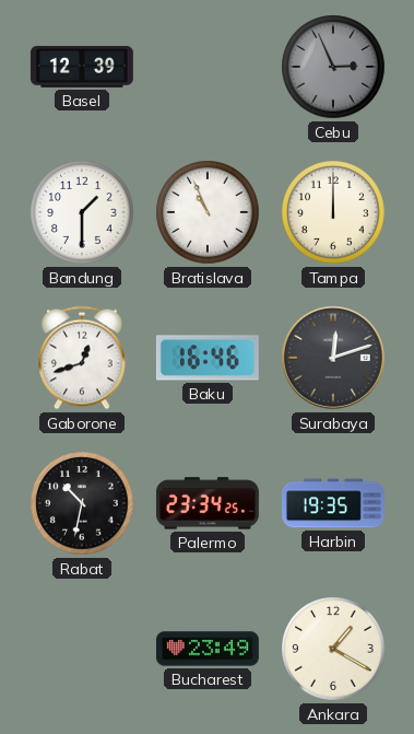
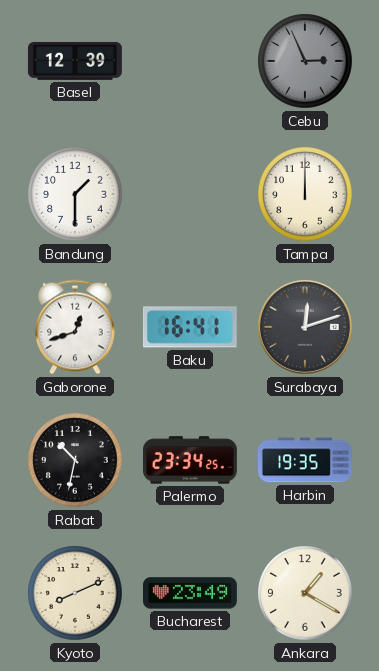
Bratislava: 10:56 -> none (208, 212)
Baku: 16:46 -> 16:41 (190, 327)
Kyoto: none -> 8:11 (75, 593)
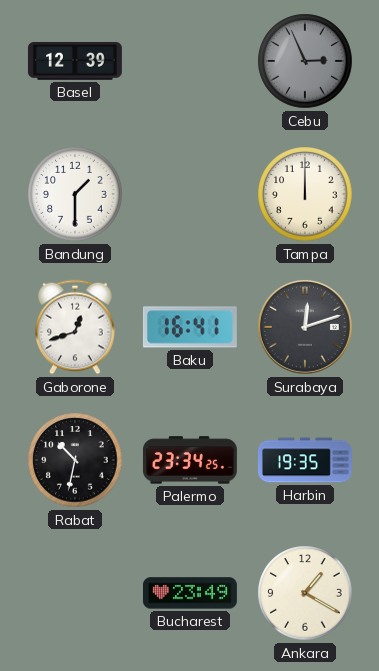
Kyoto: 8:11 -> none (75, 593)
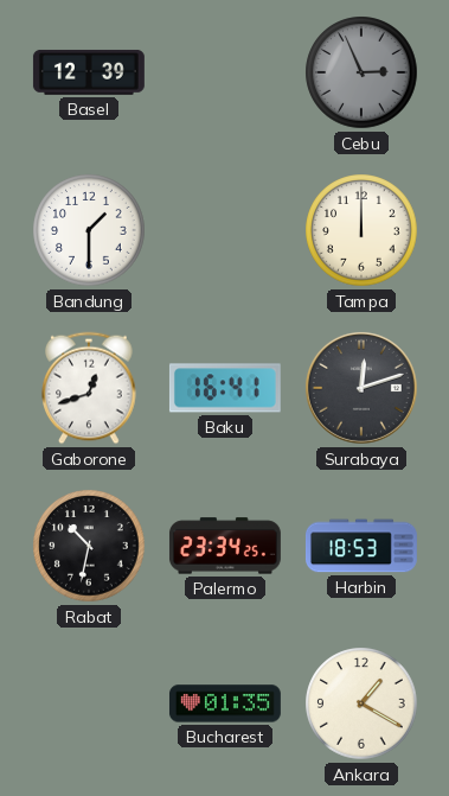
Harbin: 19:35 -> 18:53 (361, 546)
Bucharest: 23:49 -> 01:35 (225, 703)
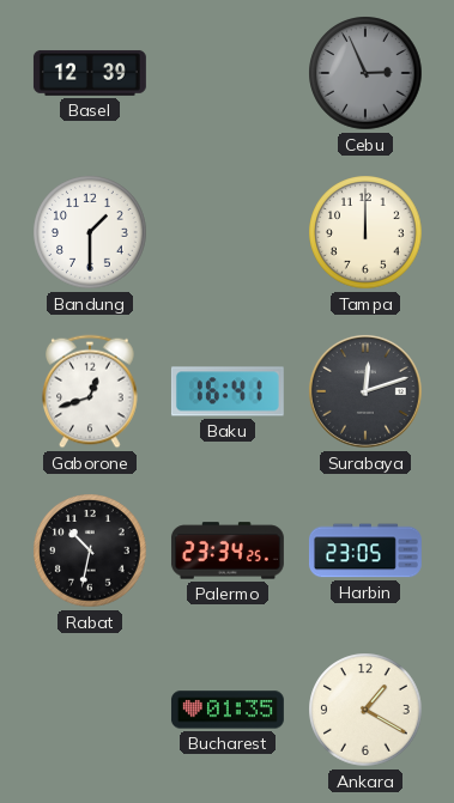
Harbin: 18:53 -> 23:05 (365, 550)
